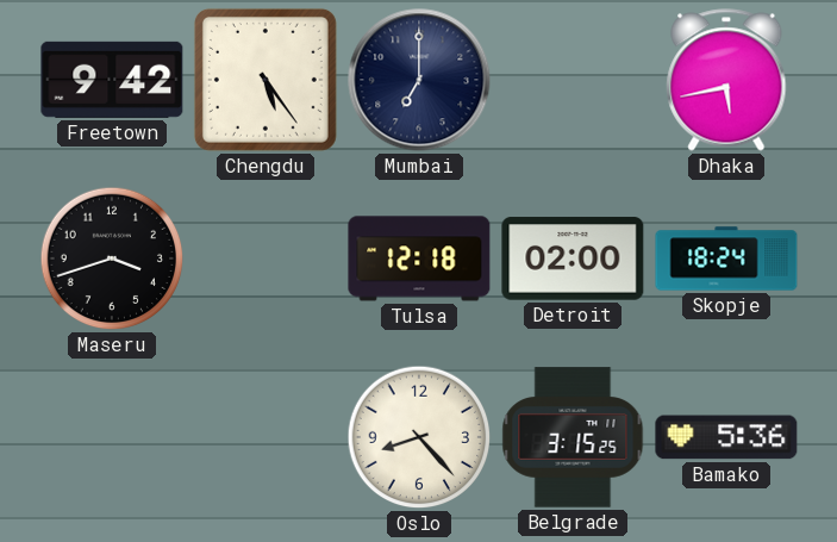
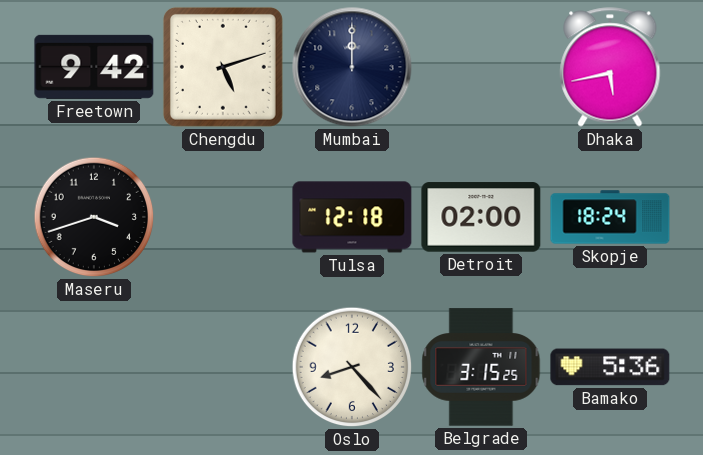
Chengdu: 5:24 -> 5:12 (223, 67)
Mumbai: 7:00 -> 12:00 (352, 67)
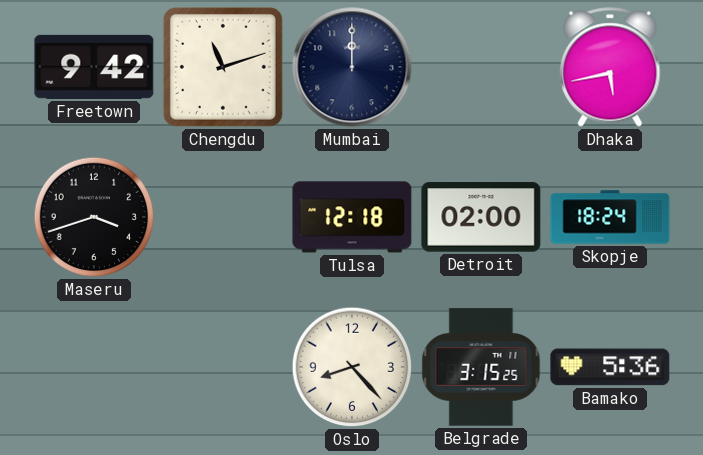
Chengdu: 5:12 -> 11:12 (223, 67)
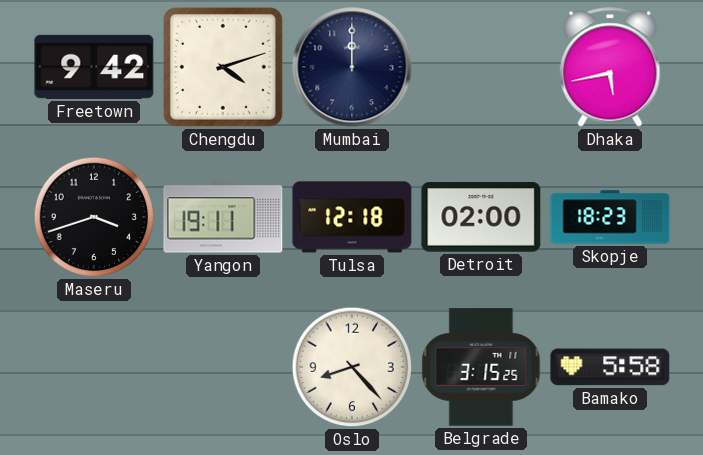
Chengdu: 11:12 -> 4:12 (223, 67)
Yangon: none -> 19:11 (223, 217)
Skopje: 18:24 -> 18:23 (610, 217)
Bamako: 5:36 -> 5:58 (610, 367)
